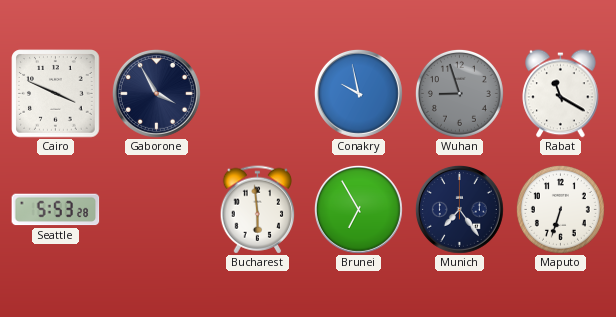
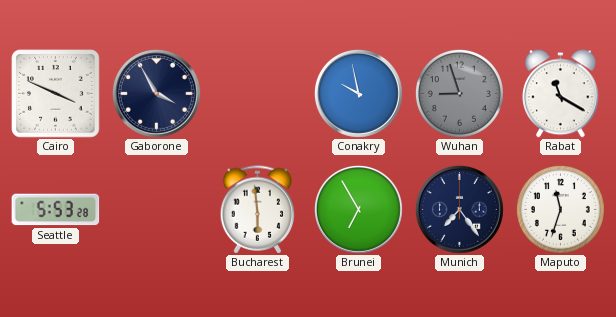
Maputo: 6:33 -> 11:33 (560, 209)
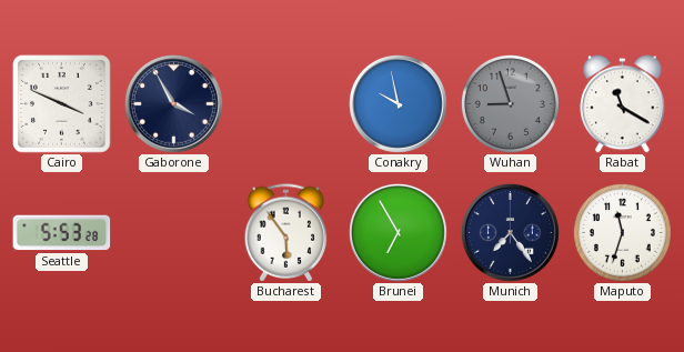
Bucharest: 5:59 -> 5:54 (286, 233)
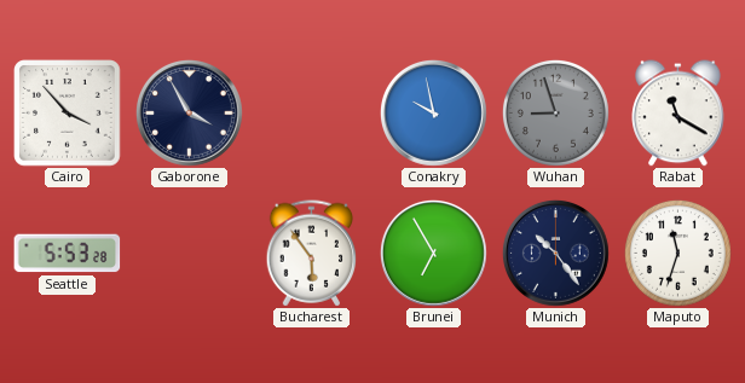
Cairo: 3:49 -> 3:53 (68, 114)
Munich: 7:24 -> 10:24 (555, 253)
